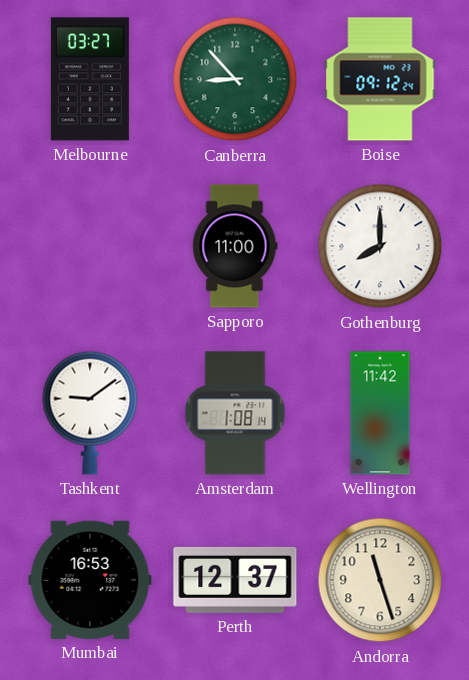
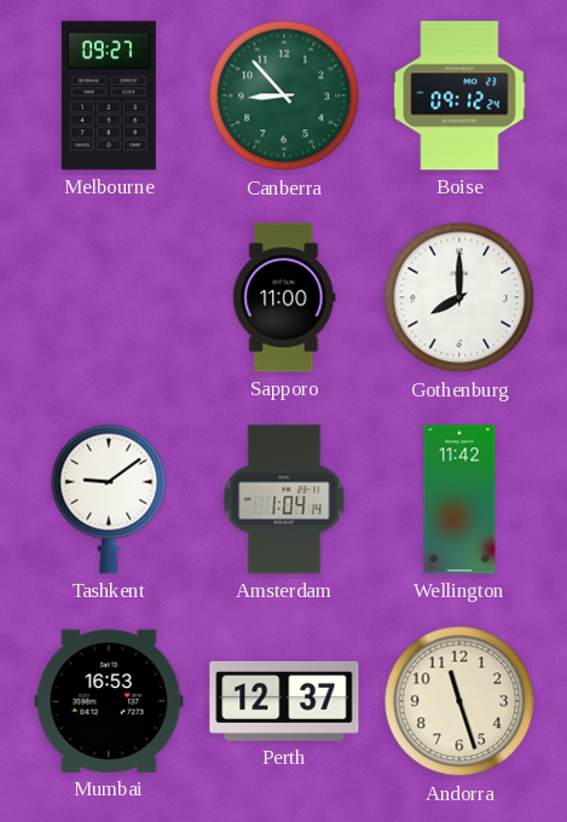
Melbourne: 03:27 -> 09:27 (109, 95)
Amsterdam: 1:08 -> 1:04 (284, 499)
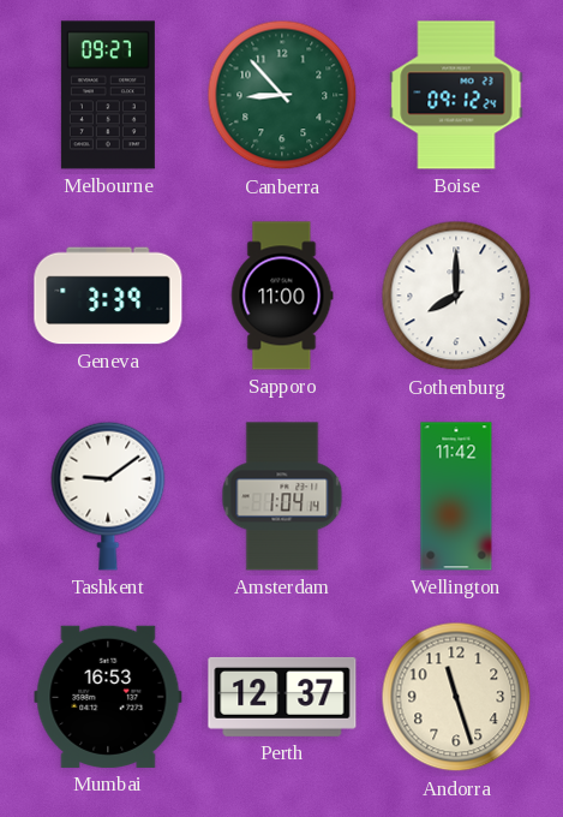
Geneva: none -> 3:39 (108, 296)
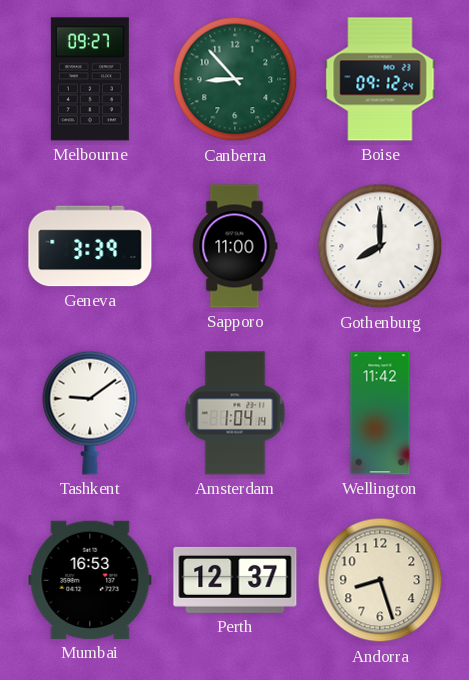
Andorra: 11:27 -> 8:27 (380, 580)
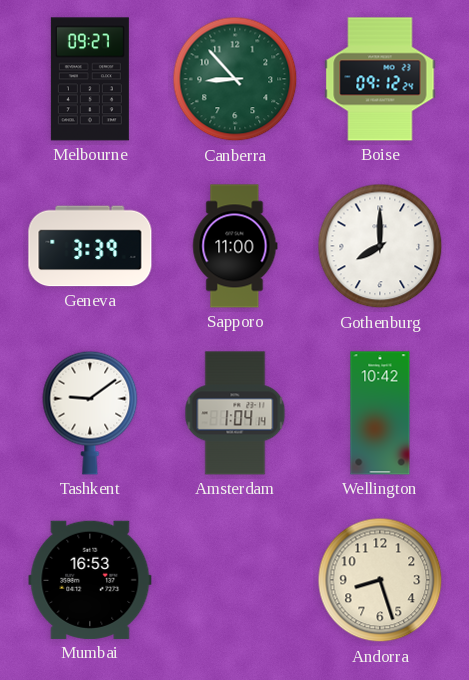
Wellington: 11:42 -> 10:42 (380, 413)
Perth: 12:37 -> none (235, 580)
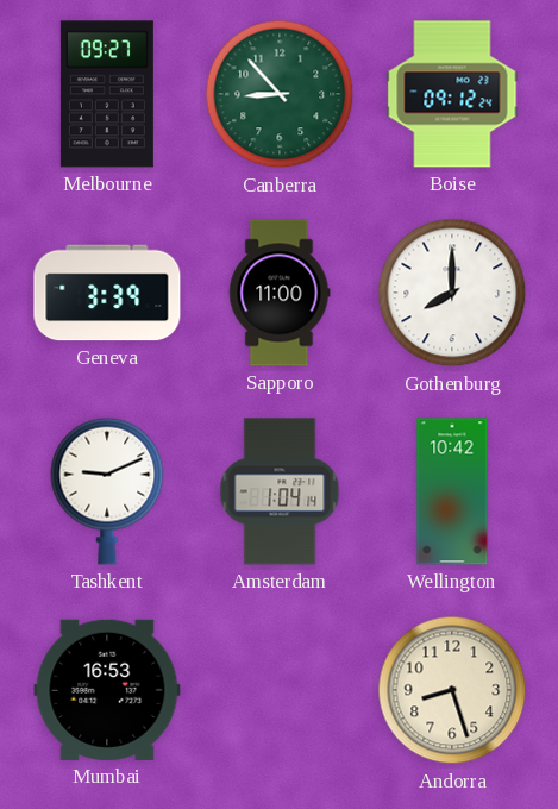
Tashkent: 9:09 -> 9:11 (107, 491)
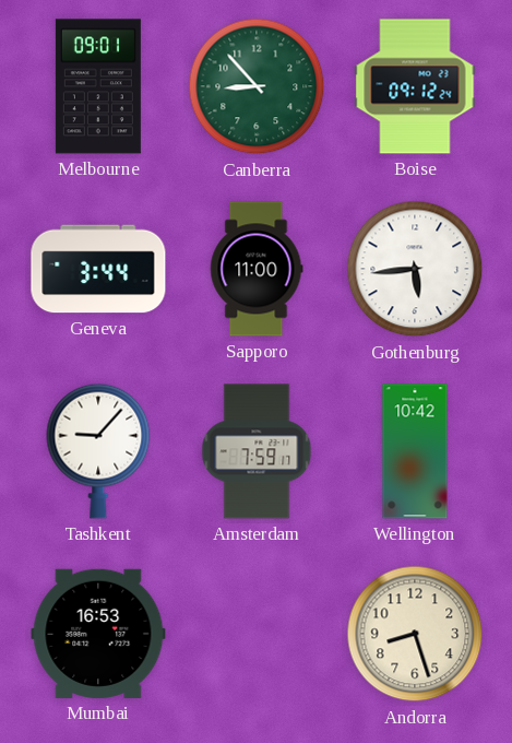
Melbourne: 09:27 -> 09:01 (98, 86)
Geneva: 3:39 -> 3:44 (98, 269)
Gothenburg: 8:00 -> 5:44 (415, 269)
Tashkent: 9:11 -> 9:07 (98, 451)
Amsterdam: 1:04 -> 7:59 (257, 451)
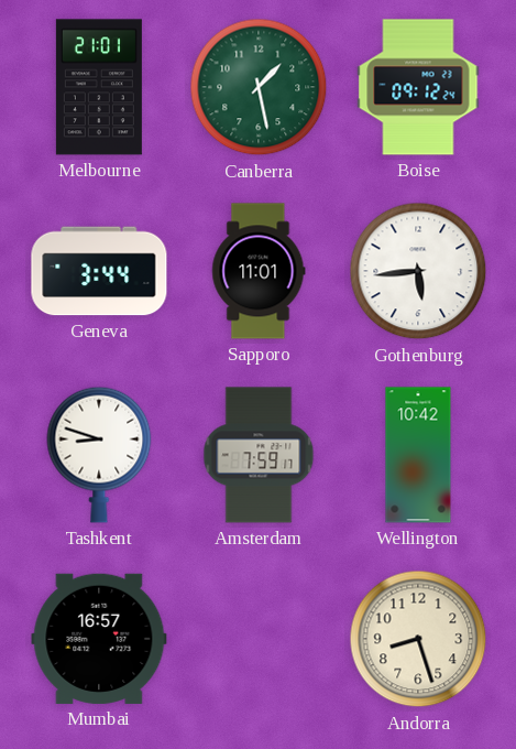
Melbourne: 09:01 -> 21:01 (99, 87)
Canberra: 8:53 -> 1:28 (259, 87)
Sapporo: 11:00 -> 11:01 (259, 271)
Tashkent: 9:07 -> 8:48 (99, 455)
Mumbai: 16:53 -> 16:57 (99, 639)
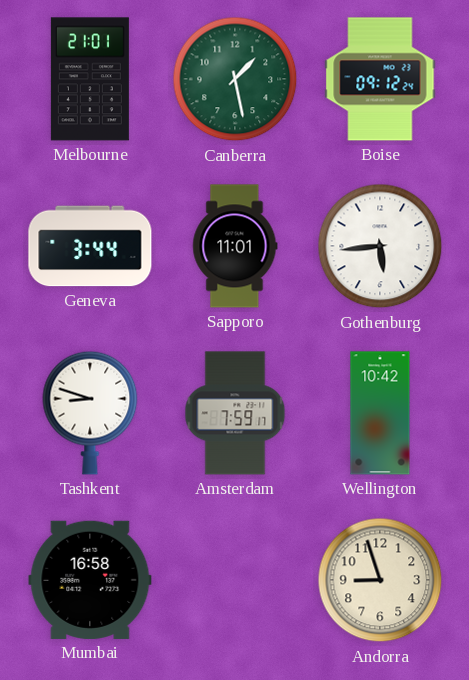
Mumbai: 16:57 -> 16:58 (90, 580)
Andorra: 8:27 -> 8:57 (380, 580)
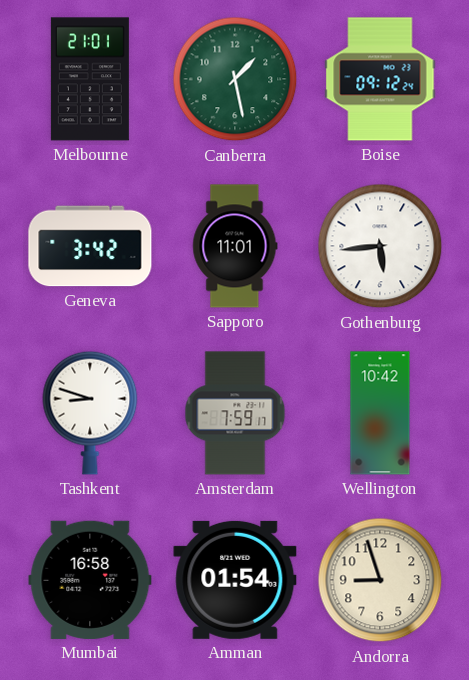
Geneva: 3:44 -> 3:42 (90, 246)
Amman: none -> 01:54 (235, 580)
